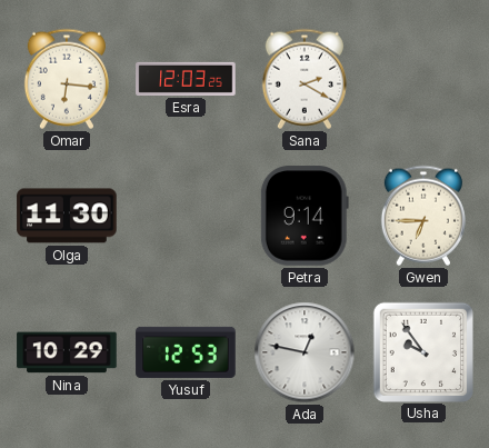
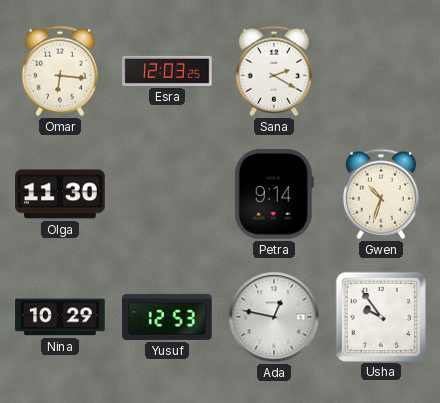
Gwen: 6:45 -> 10:33 (381, 194)
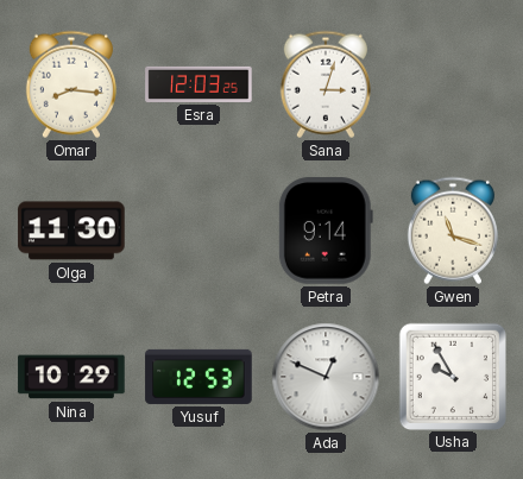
Omar: 6:16 -> 8:16 (71, 84)
Sana: 2:20 -> 3:03 (326, 84)
Gwen: 10:33 -> 11:18 (453, 231)
Ada: 12:47 -> 12:49 (326, 377)
Usha: 9:54 -> 9:55 (452, 376)
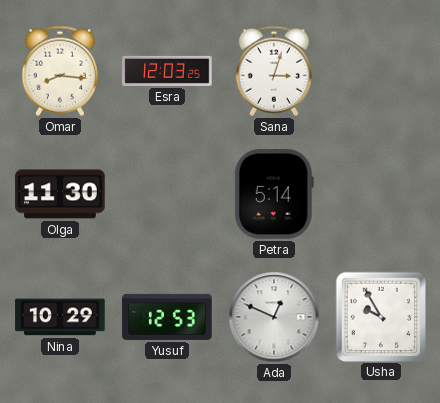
Petra: 9:14 -> 5:14 (274, 194)
Gwen: 11:18 -> none (453, 231)
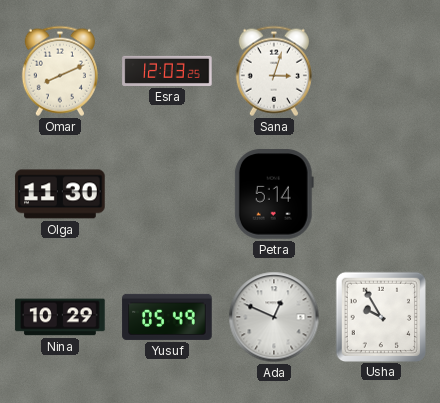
Omar: 8:16 -> 8:11 (60, 71)
Yusuf: 12:53 -> 05:49 (167, 317)
